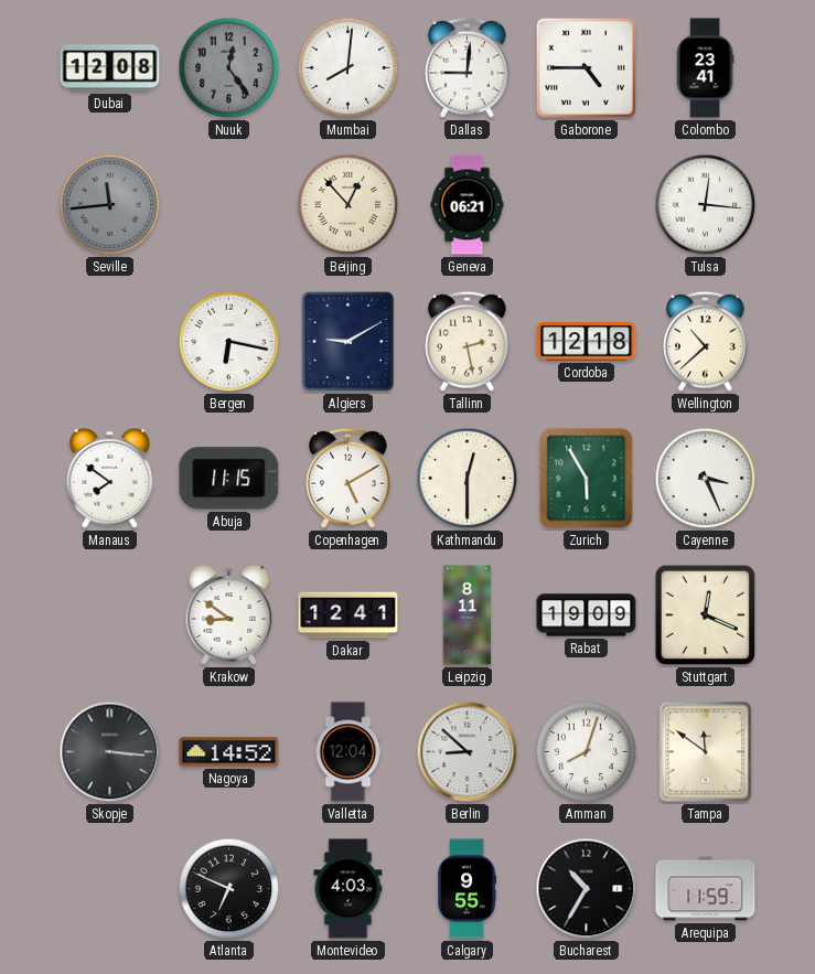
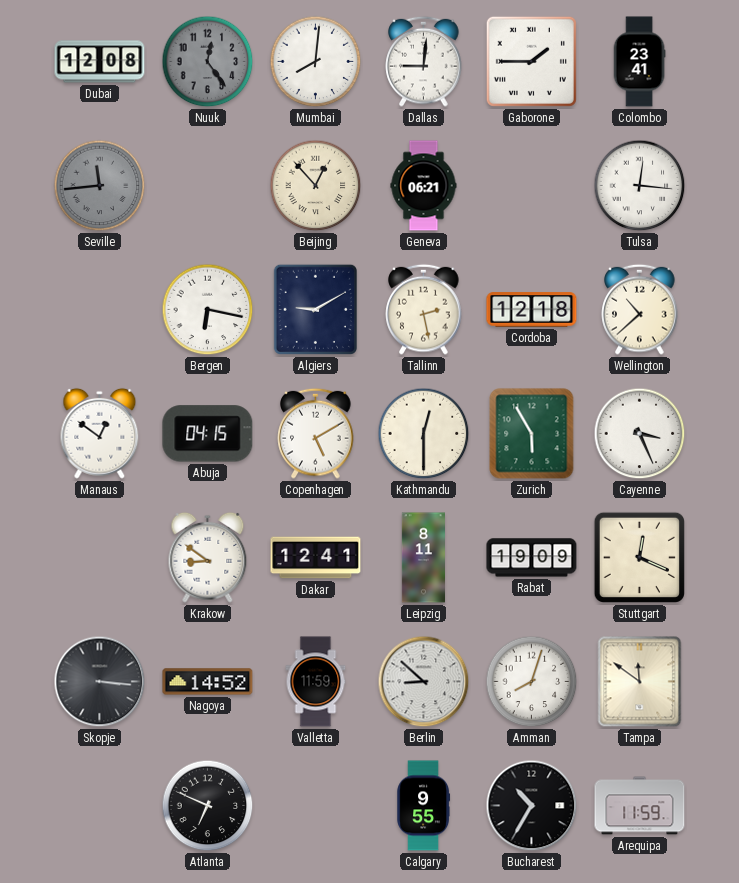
Gaborone: 4:45 -> 1:45 (531, 61)
Manaus: 7:51 -> 12:51 (100, 433)
Abuja: 11:15 -> 04:15 (208, 434)
Valletta: 12:04 -> 11:59 (316, 682)
Montevideo: 4:03 -> none (348, 889)
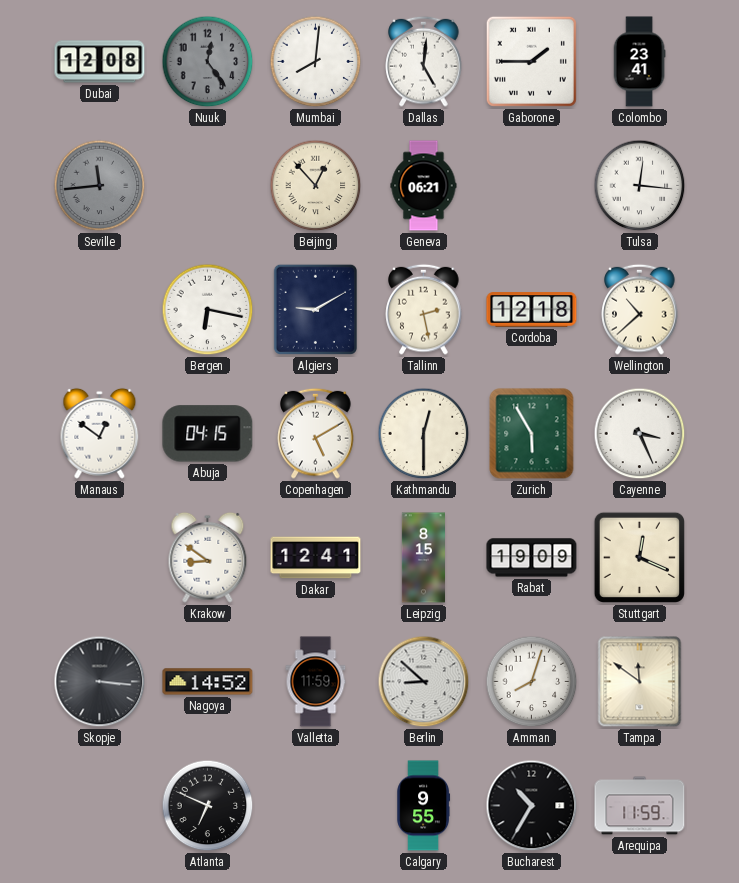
Dallas: 9:01 -> 5:01 (424, 61)
Leipzig: 8:11 -> 8:15 (423, 558)
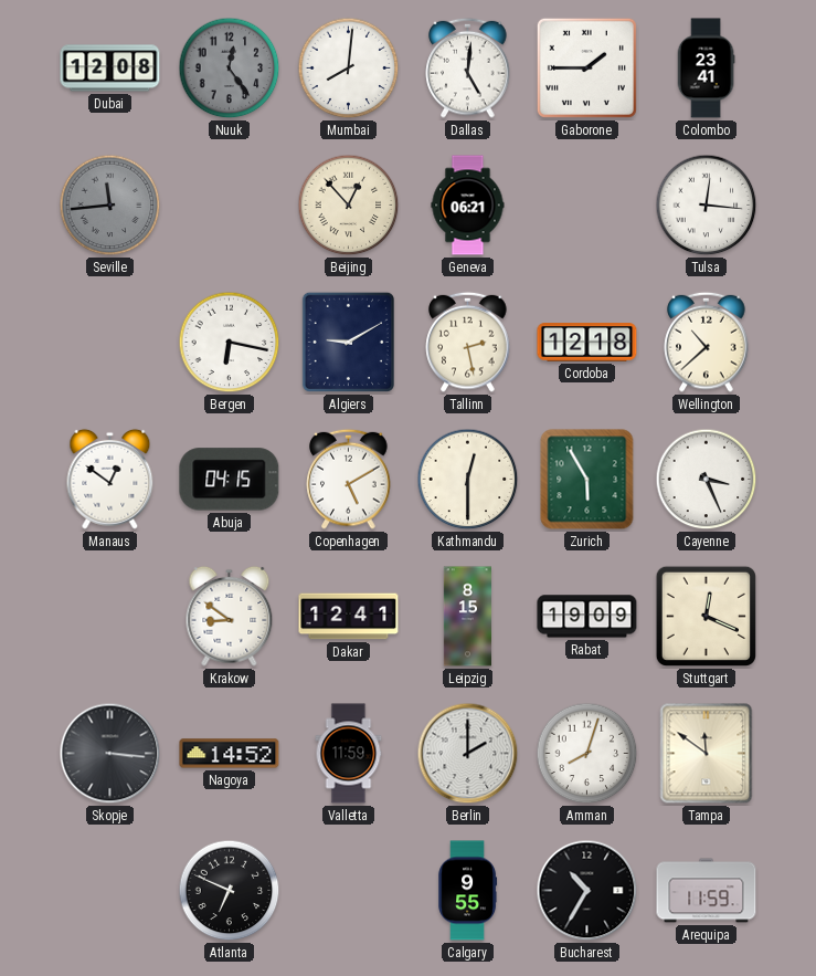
Berlin: 8:52 -> 2:00 (468, 754)
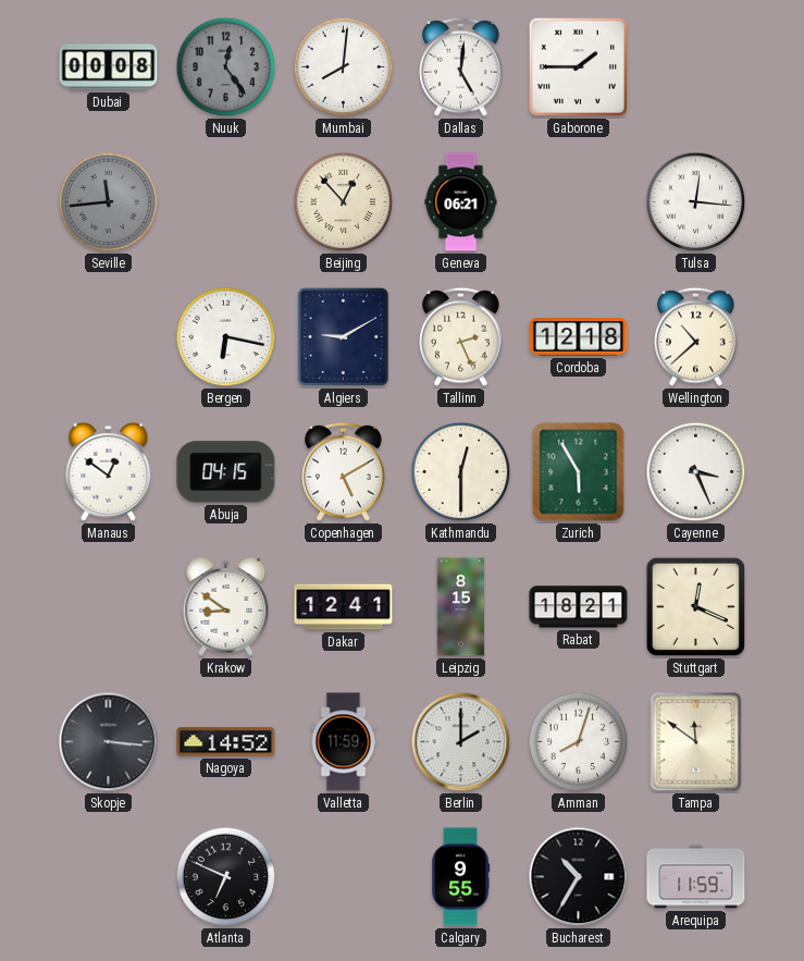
Dubai: 12:08 -> 00:08 (109, 67)
Colombo: 23:41 -> none (706, 69)
Tallinn: 2:28 -> 2:26 (461, 336)
Rabat: 19:09 -> 18:21 (579, 607)
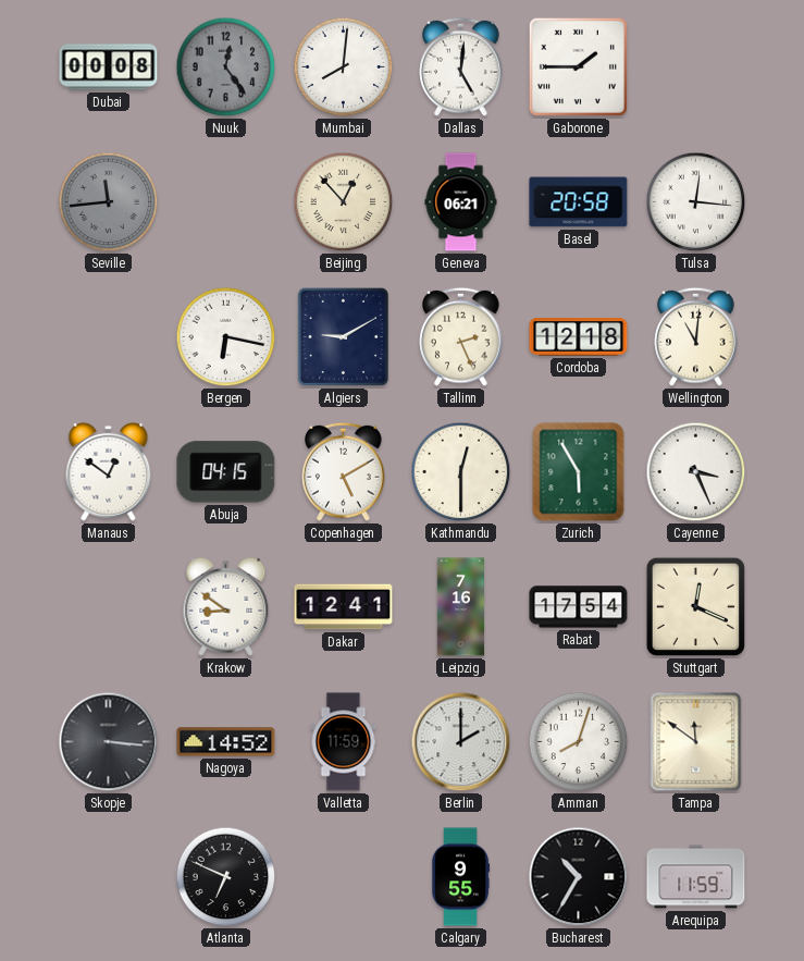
Basel: none -> 20:58 (579, 202)
Wellington: 10:38 -> 11:01 (696, 336)
Leipzig: 8:15 -> 7:16 (460, 607)
Rabat: 18:21 -> 17:54 (579, 607)
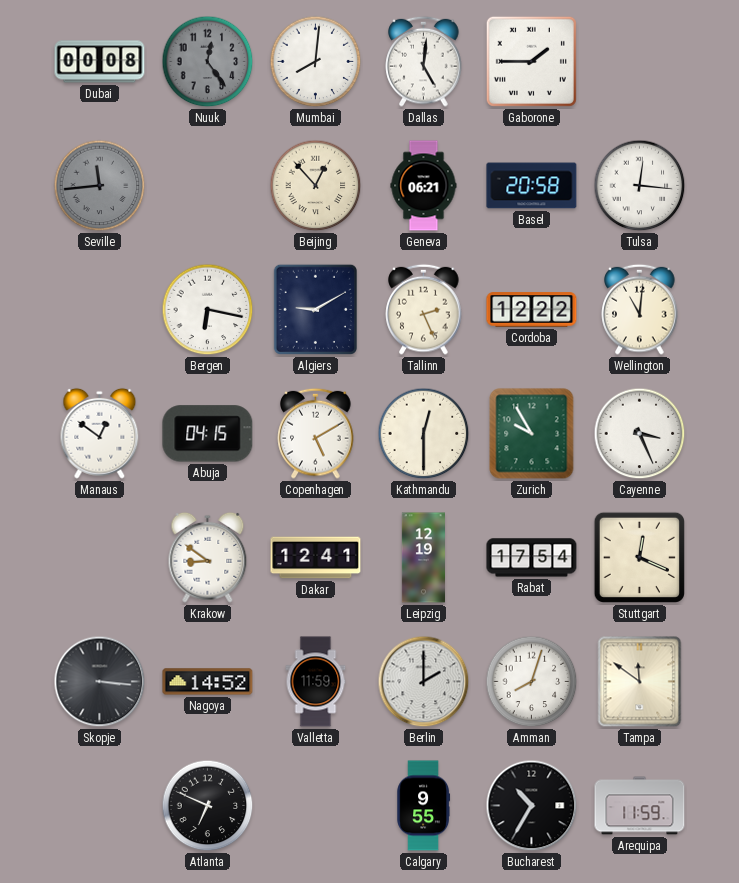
Cordoba: 12:18 -> 12:22 (532, 310)
Zurich: 5:55 -> 9:55 (532, 434)
Leipzig: 7:16 -> 12:19 (423, 558)
